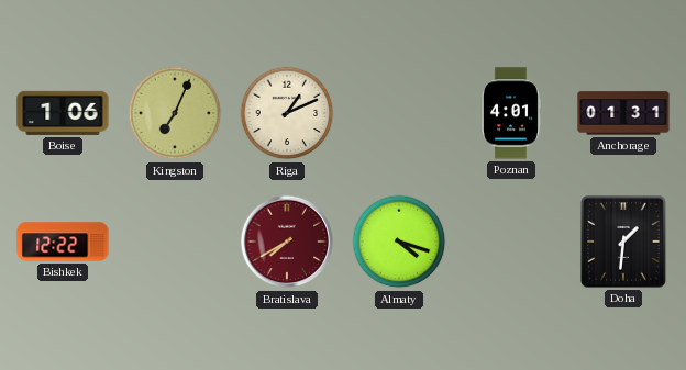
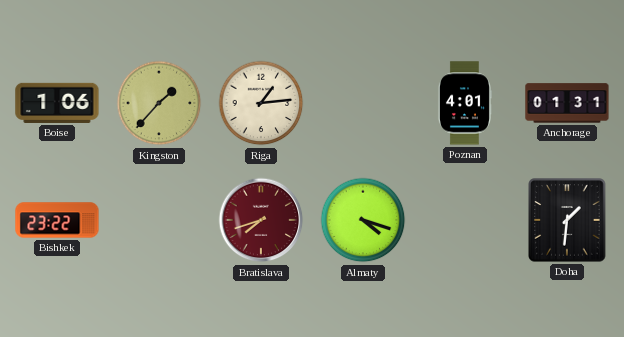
Kingston: 7:04 -> 1:37 (159, 103)
Riga: 1:11 -> 1:14 (261, 103)
Bishkek: 12:22 -> 23:22 (57, 220)
Bratislava: 7:40 -> 7:42 (261, 220)
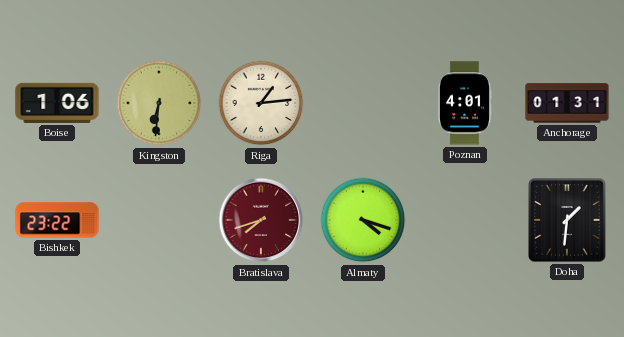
Kingston: 1:37 -> 6:31 (159, 103)
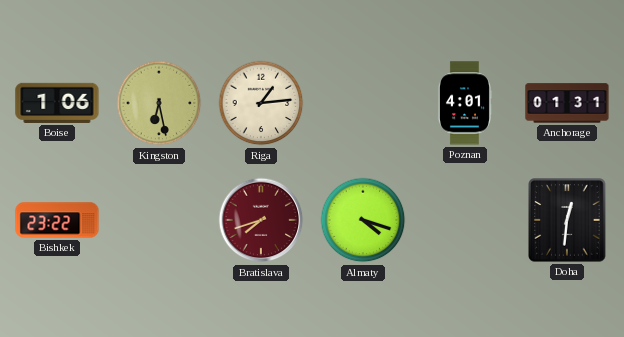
Kingston: 6:31 -> 6:28 (159, 103)
Doha: 1:31 -> 12:31 (567, 220)
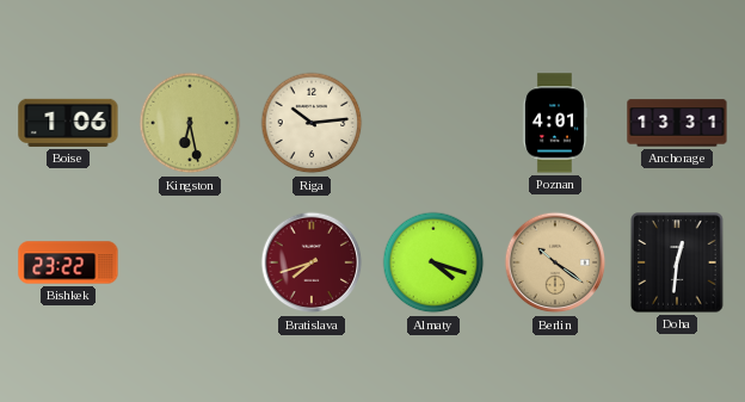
Riga: 1:14 -> 10:14 (312, 123)
Anchorage: 01:31 -> 13:31 (677, 123)
Berlin: none -> 10:21 (555, 262)
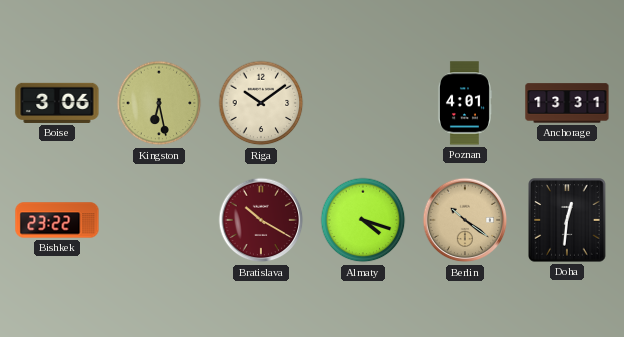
Boise: 1:06 -> 3:06 (57, 103)
Riga: 10:14 -> 10:09 (261, 103)
Bratislava: 7:42 -> 10:20 (261, 220)
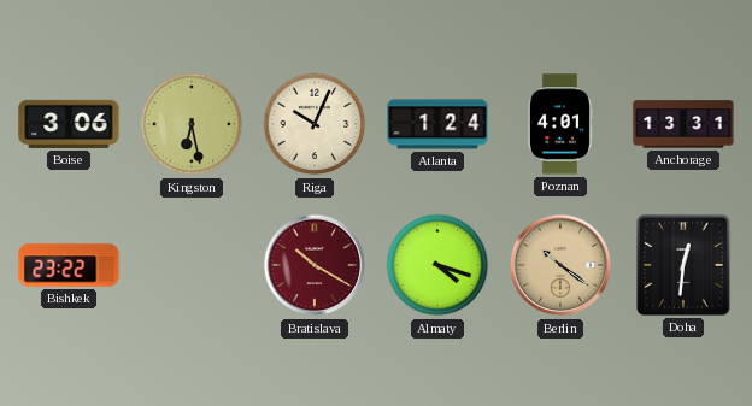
Riga: 10:09 -> 10:04 (315, 124)
Atlanta: none -> 1:24 (437, 124)
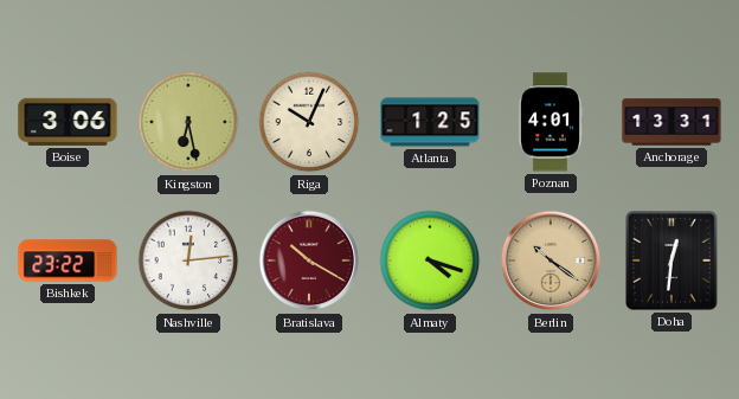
Atlanta: 1:24 -> 1:25 (430, 122)
Nashville: none -> 12:14 (188, 260)
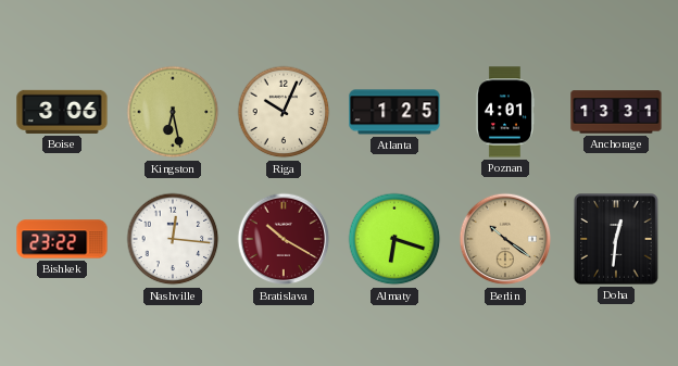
Nashville: 12:14 -> 12:16 (173, 239)
Almaty: 4:18 -> 6:18 (394, 239)
